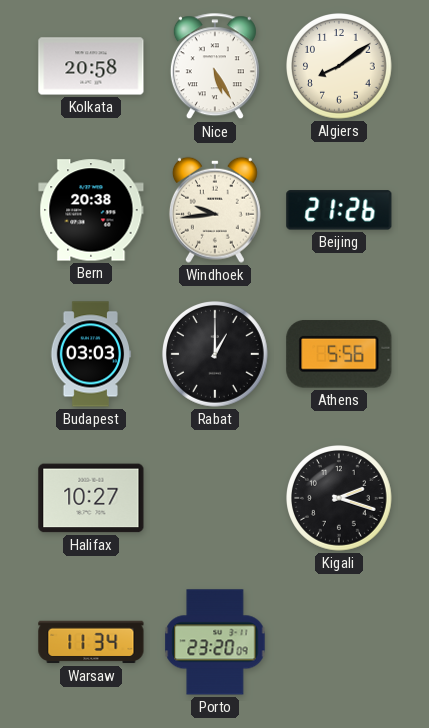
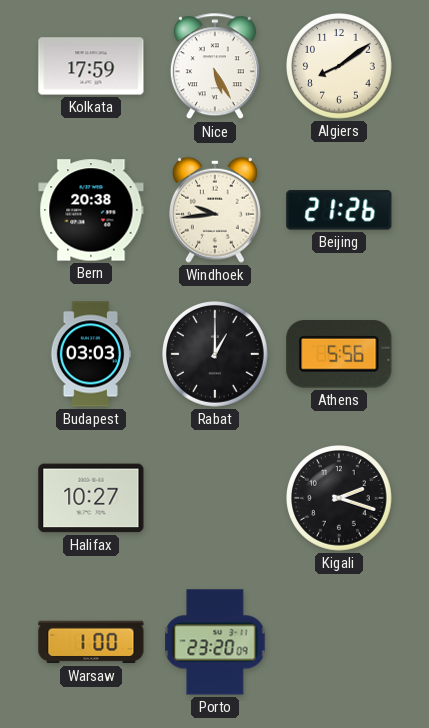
Kolkata: 20:58 -> 17:59 (91, 66)
Warsaw: 11:34 -> 1:00 (91, 642)
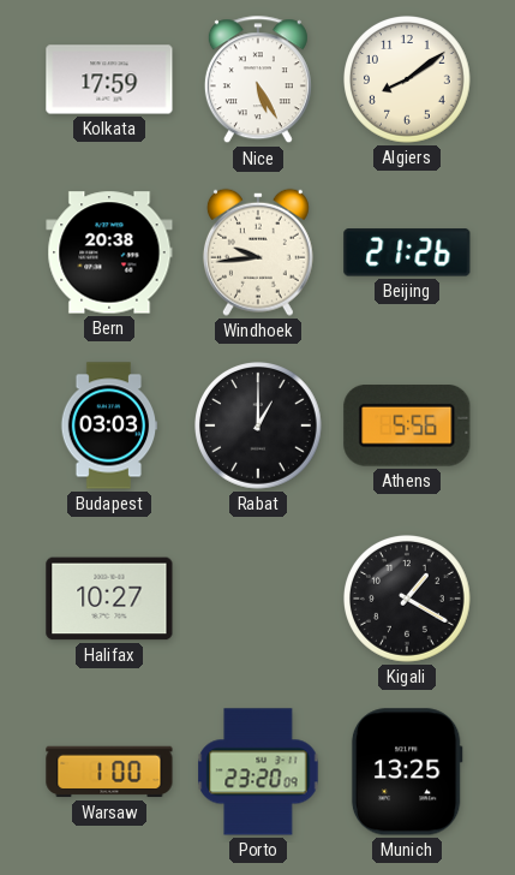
Kigali: 2:18 -> 1:20 (408, 600)
Munich: none -> 13:25 (407, 772)
